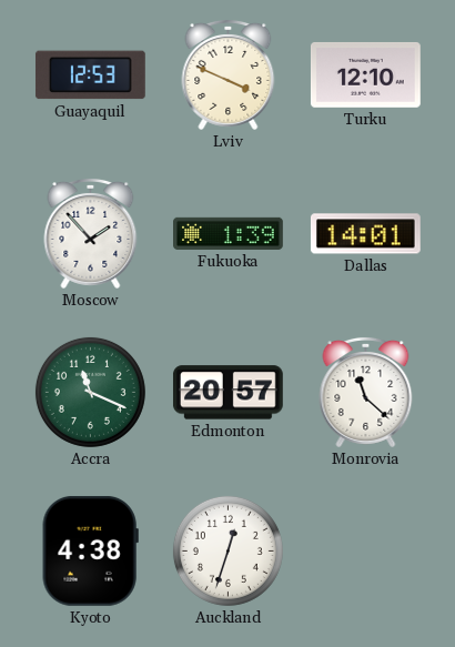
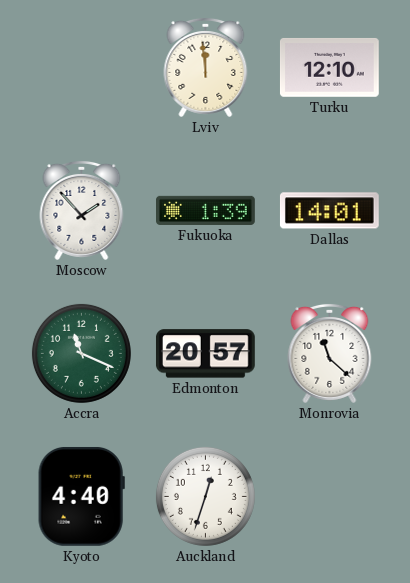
Guayaquil: 12:53 -> none (90, 75)
Lviv: 3:49 -> 11:59 (206, 67)
Kyoto: 4:38 -> 4:40 (81, 496)
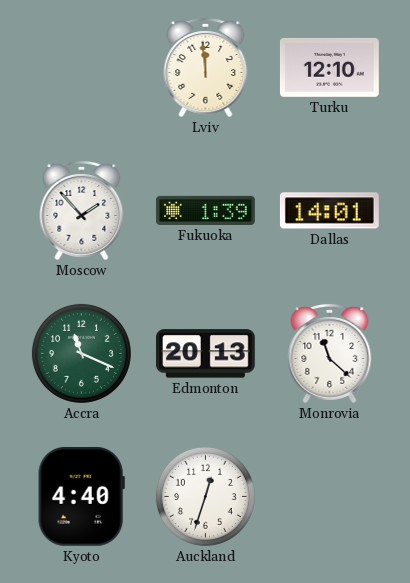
Edmonton: 20:57 -> 20:13 (205, 354)
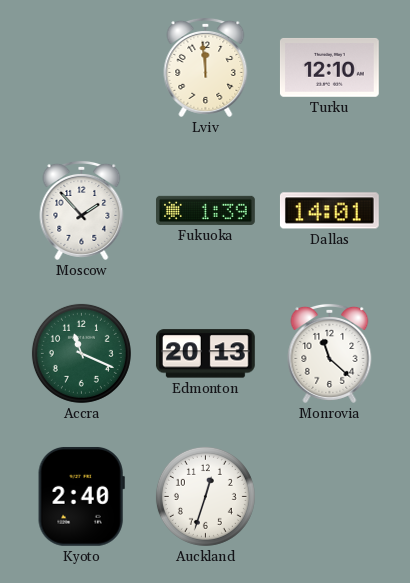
Kyoto: 4:40 -> 2:40 (81, 496)
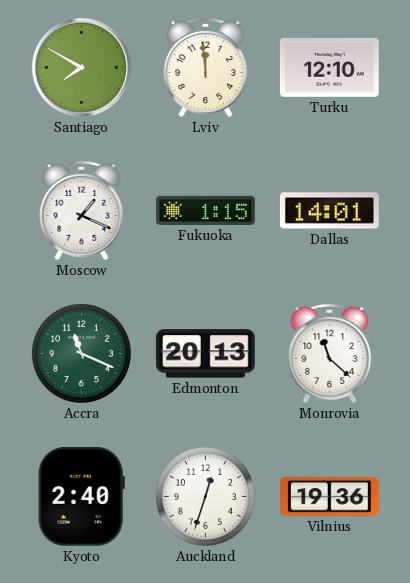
Santiago: none -> 7:50 (81, 67)
Moscow: 1:53 -> 1:19 (82, 210)
Fukuoka: 1:39 -> 1:15 (206, 210)
Vilnius: none -> 19:36 (330, 497)
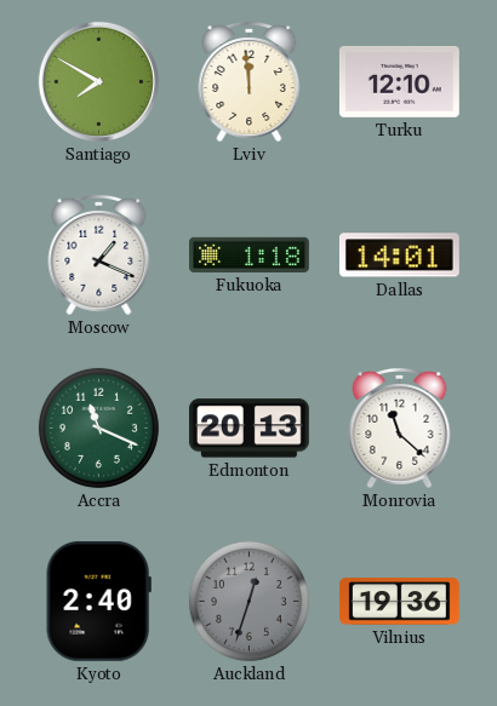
Fukuoka: 1:15 -> 1:18 (250, 254)
Auckland dial: white -> grey (248, 601)
